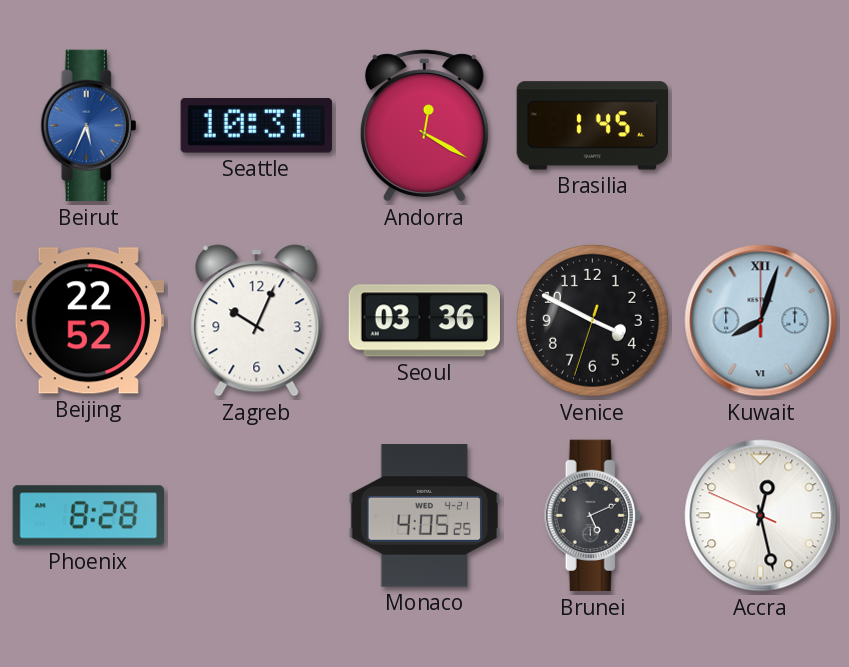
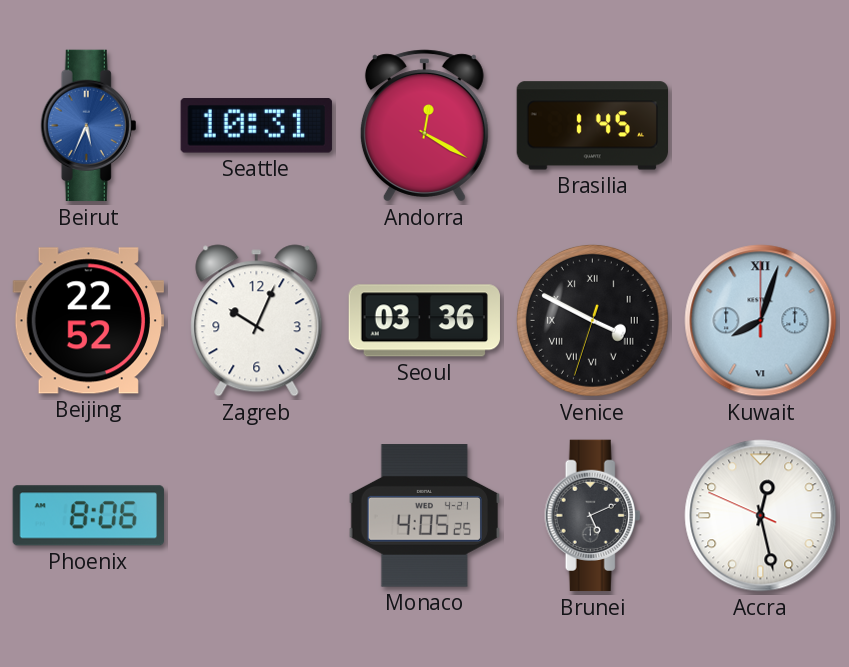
Venice numerals: Arabic -> Roman (592, 320)
Phoenix: 8:28 -> 8:06 (88, 516)
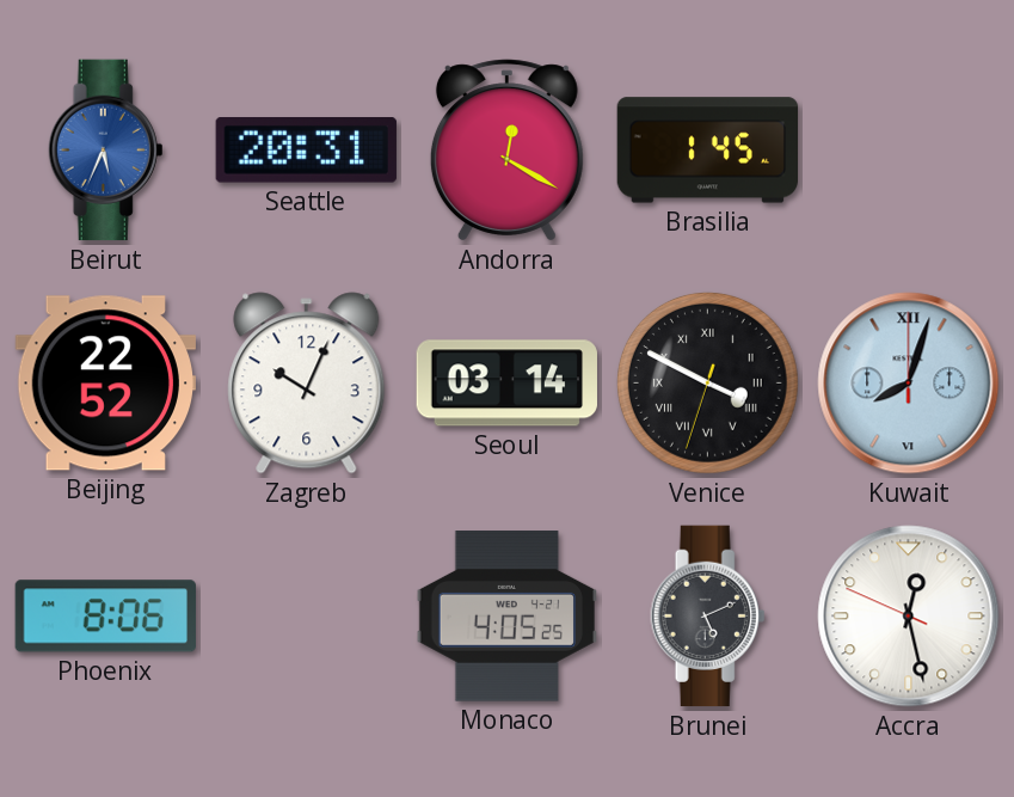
Seattle: 10:31 -> 20:31 (306, 151)
Seoul: 03:36 -> 03:14 (506, 384)
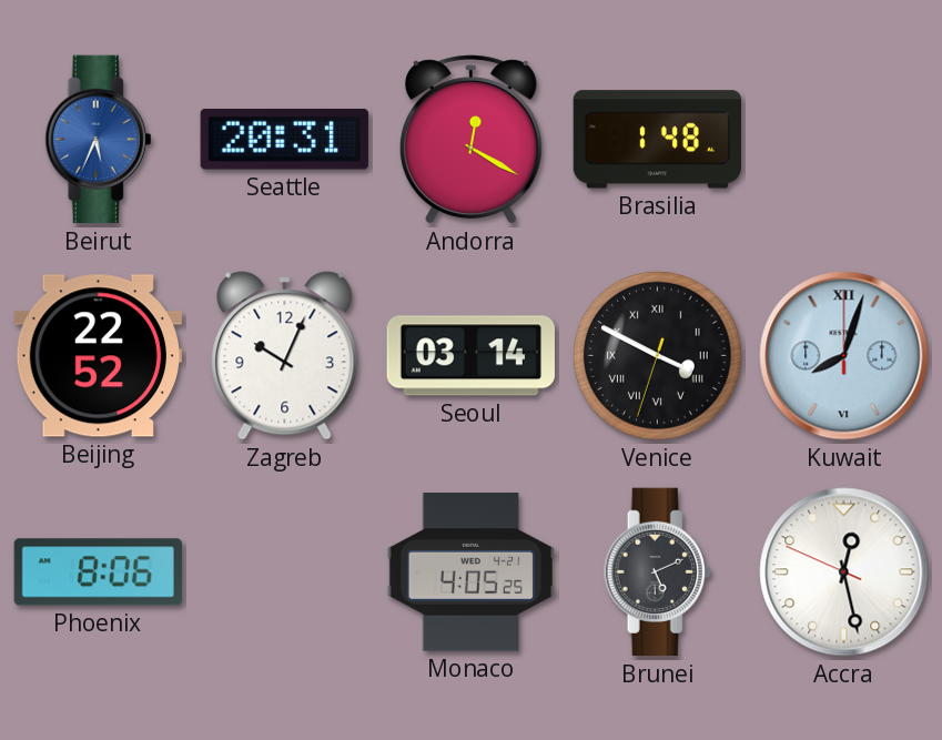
Brasilia: 1:45 -> 1:48 (657, 140)
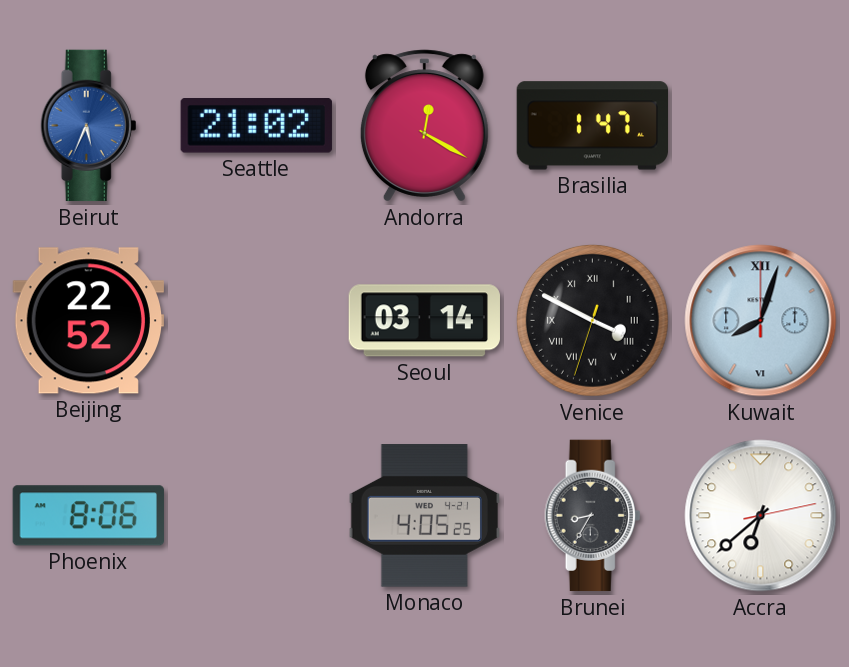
Seattle: 20:31 -> 21:02 (256, 126)
Brasilia: 1:48 -> 1:47 (592, 126)
Zagreb: 10:04 -> none (285, 356)
Brunei: 5:11 -> 8:35 (593, 516)
Accra: 12:27 -> 6:38 (761, 516)
